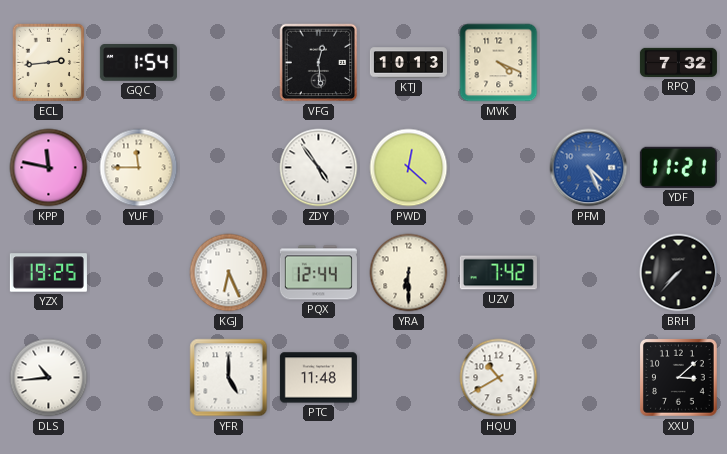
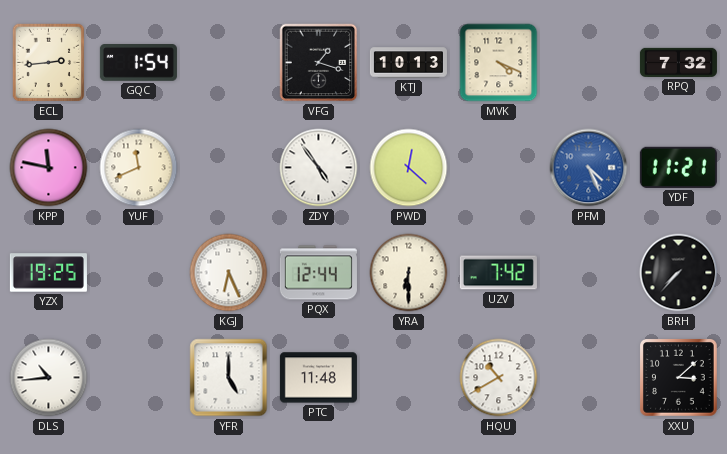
VFG: 12:29 -> 1:18 (319, 63)
YUF: 11:45 -> 11:41 (139, 168)
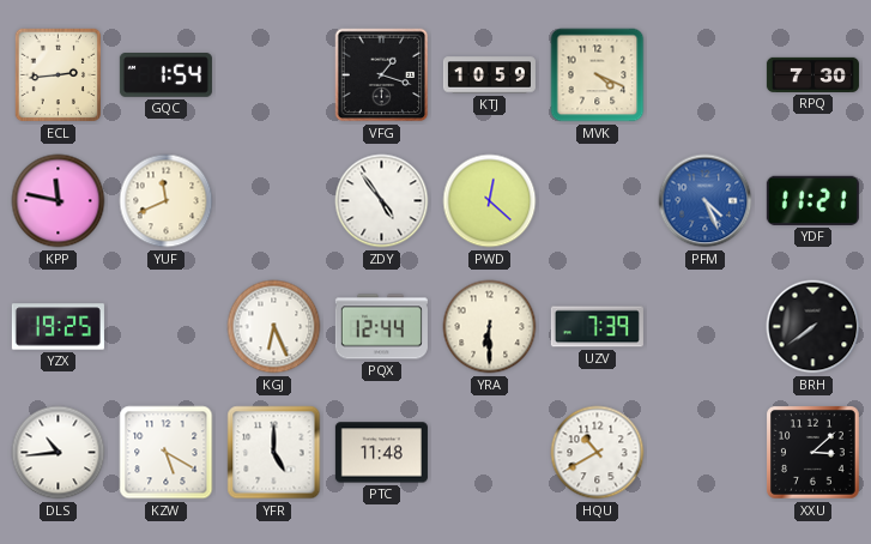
KTJ: 10:13 -> 10:59 (489, 75)
RPQ: 7:32 -> 7:30 (812, 74)
UZV: 7:42 -> 7:39 (597, 327)
BRH: 7:37 -> 7:39 (813, 327)
KZW: none -> 5:20 (167, 453)
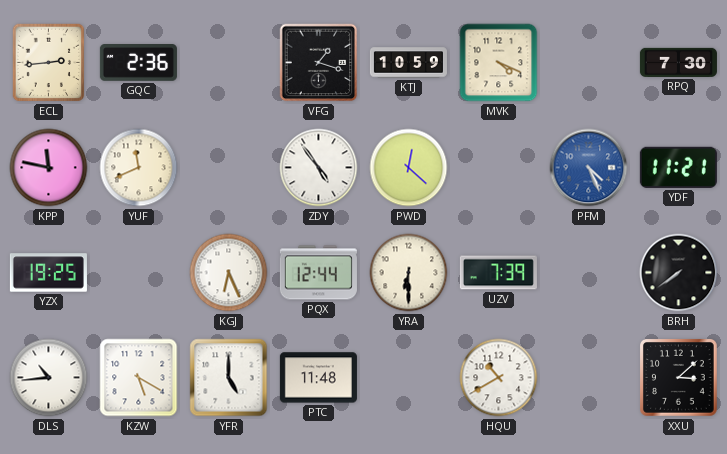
GQC: 1:54 -> 2:36 (138, 63)
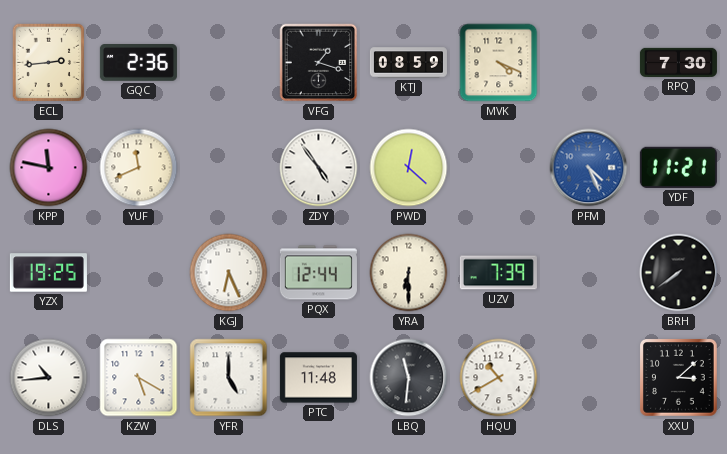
KTJ: 10:59 -> 08:59 (408, 63)
LBQ: none -> 11:31 (409, 378)
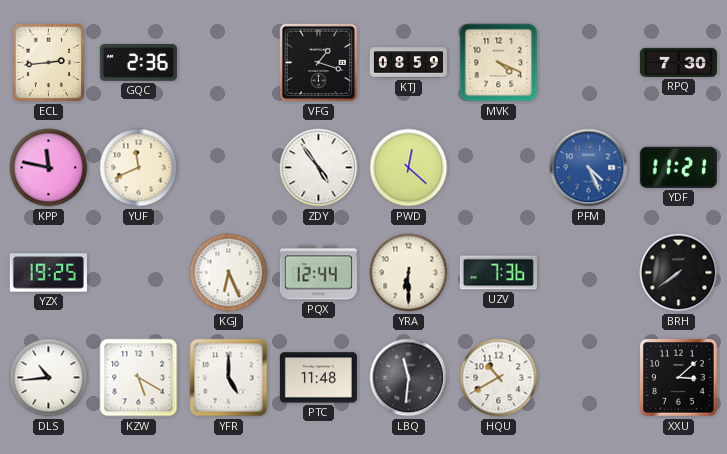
UZV: 7:39 -> 7:36 (498, 273)
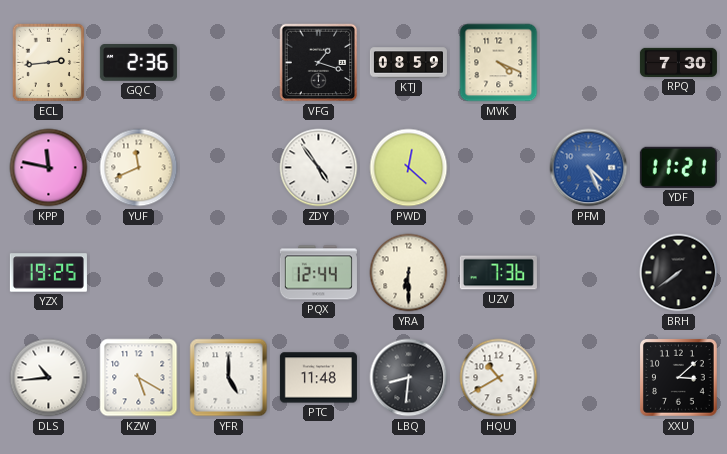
KGJ: 6:26 -> none (229, 273)
LBQ: 11:31 -> 8:31 (409, 378)
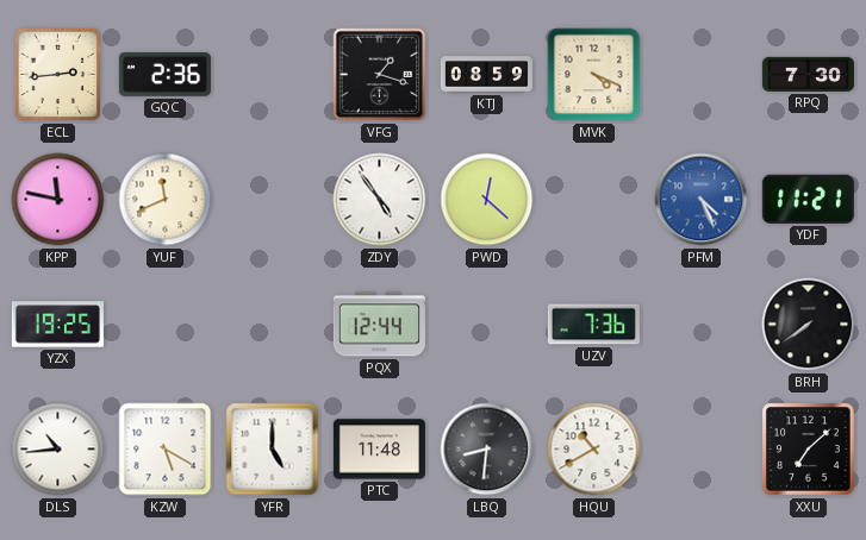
YRA: 6:30 -> none (409, 273)
XXU: 3:08 -> 7:08 (809, 450)
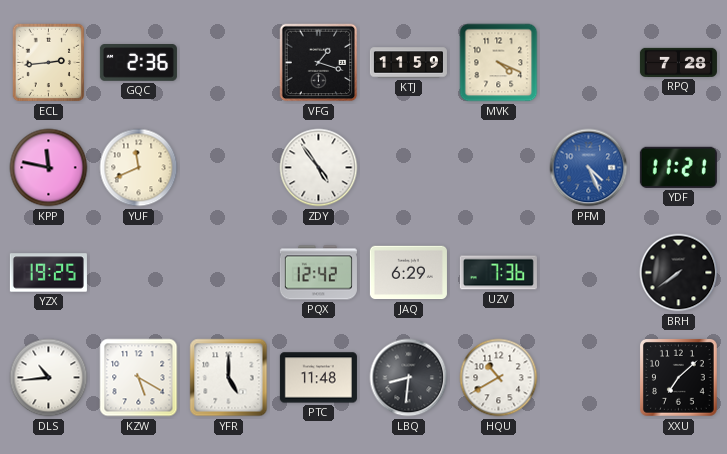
KTJ: 08:59 -> 11:59 (408, 63)
RPQ: 7:30 -> 7:28 (678, 62)
PWD: 12:22 -> none (487, 200)
PQX: 12:44 -> 12:42 (318, 273)
JAQ: none -> 6:29 (408, 273)
